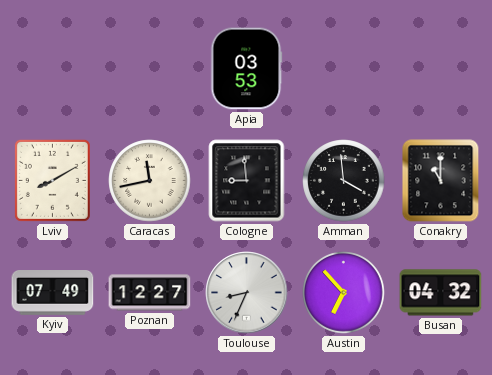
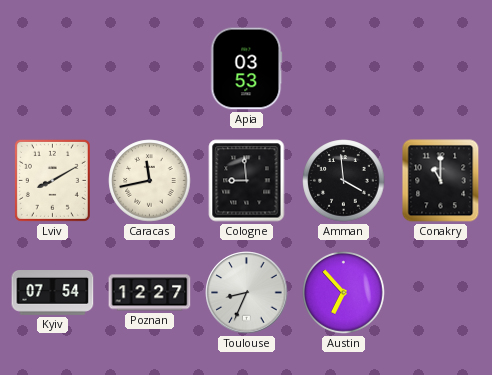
Kyiv: 07:49 -> 07:54 (53, 293)
Busan: 04:32 -> none (441, 293)
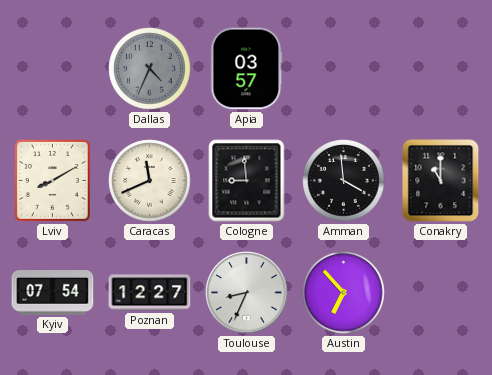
Dallas: none -> 4:34 (150, 69)
Apia: 03:53 -> 03:57 (247, 69)
Caracas: 11:43 -> 11:41 (150, 181)
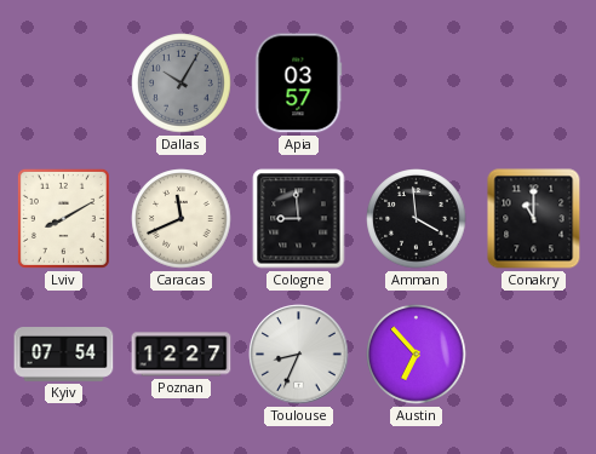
Dallas: 4:34 -> 10:05 (182, 84)
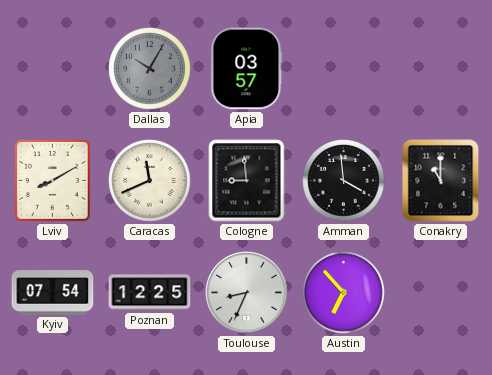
Poznan: 12:27 -> 12:25 (150, 293)
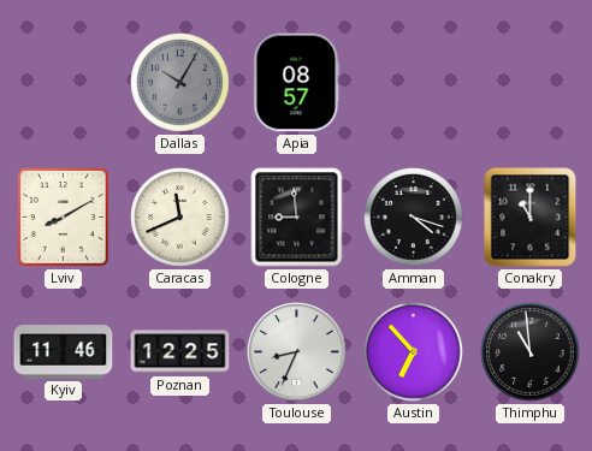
Apia: 03:57 -> 08:57 (297, 83)
Amman: 3:59 -> 4:18 (414, 218)
Kyiv: 07:54 -> 11:46 (64, 352)
Thimphu: none -> 10:59 (531, 352)
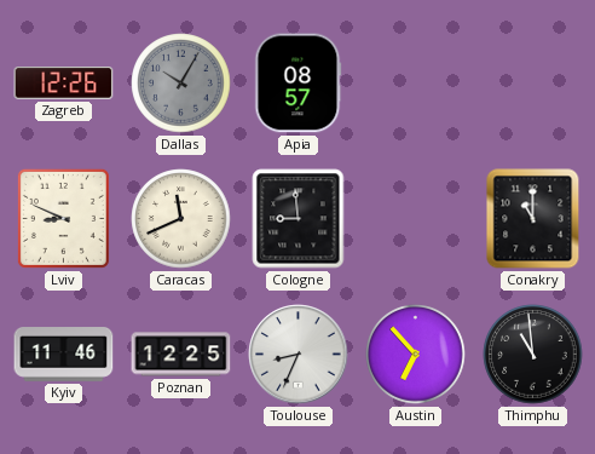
Zagreb: none -> 12:26 (64, 84)
Lviv: 8:10 -> 8:49 (63, 218)
Amman: 4:18 -> none (414, 218)
